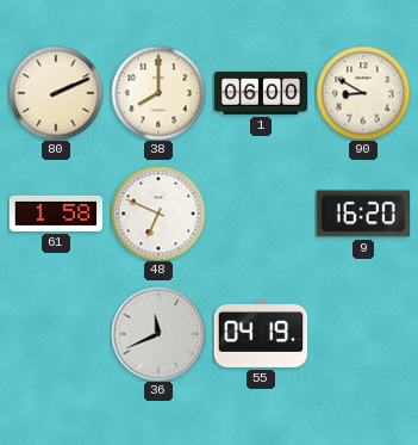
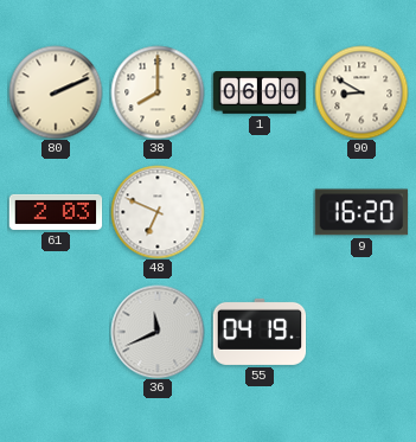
61: 1:58 -> 2:03 (56, 212)
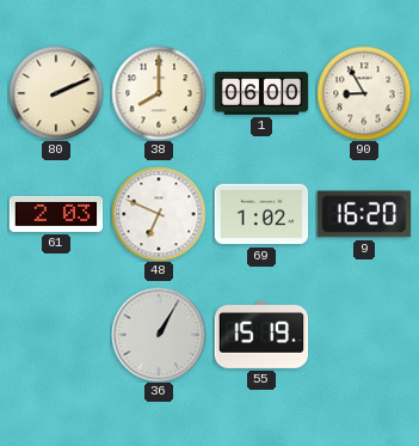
90: 8:50 -> 8:55 (364, 93)
69: none -> 1:02 (261, 214)
36: 11:41 -> 1:05 (159, 335)
55: 04:19 -> 15:19 (261, 335)
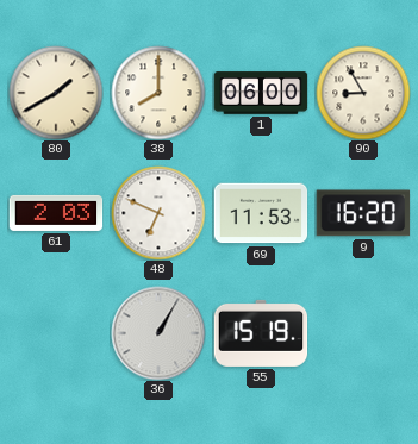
80: 2:11 -> 1:40 (56, 93)
69: 1:02 -> 11:53 (261, 213)
